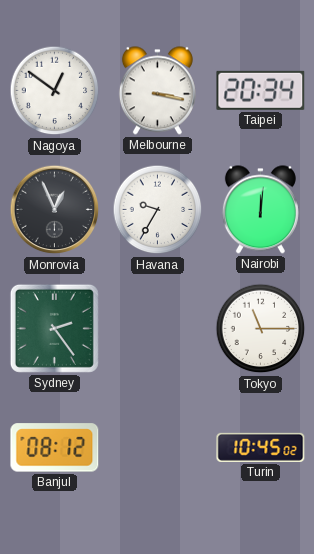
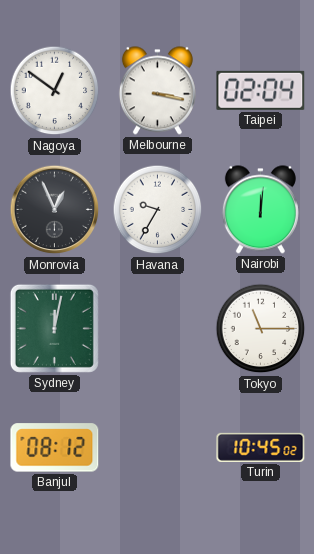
Taipei: 20:34 -> 02:04 (261, 90)
Sydney: 2:24 -> 12:02 (54, 328)
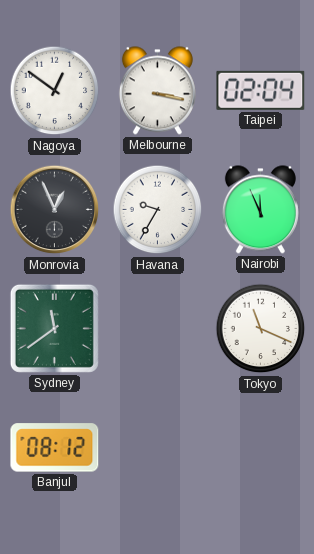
Nairobi: 12:01 -> 11:56 (260, 210)
Sydney: 12:02 -> 11:39 (54, 328)
Tokyo: 11:15 -> 11:19 (261, 329)
Turin: 10:45 -> none (261, 447)
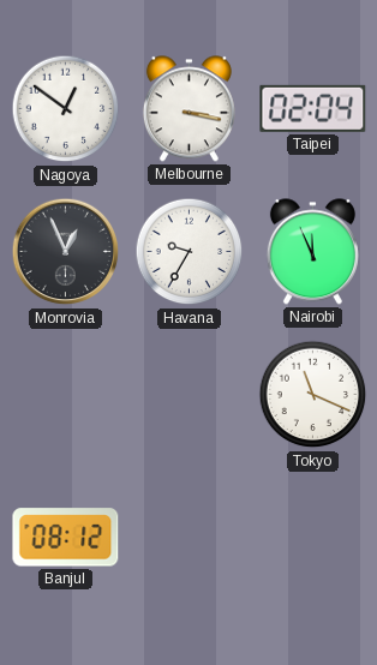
Sydney: 11:39 -> none (54, 328)
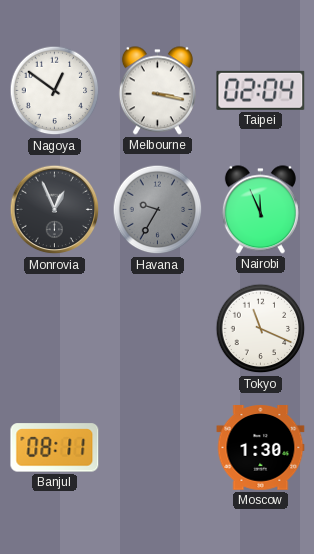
Havana dial: white -> grey (158, 210)
Banjul: 08:12 -> 08:11 (55, 448)
Moscow: none -> 1:30 (261, 448)
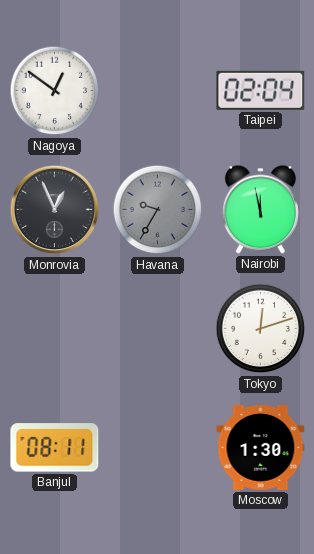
Melbourne: 3:17 -> none (157, 91)
Nairobi: 11:56 -> 11:58 (260, 210)
Tokyo: 11:19 -> 12:12 (261, 329)
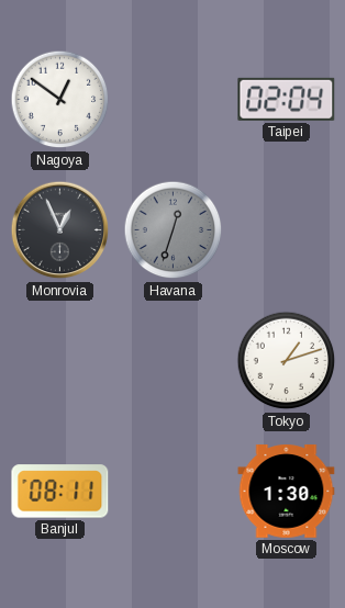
Havana: 9:35 -> 12:33 (174, 230)
Nairobi: 11:58 -> none (260, 210)
Tokyo: 12:12 -> 1:12 (287, 361)
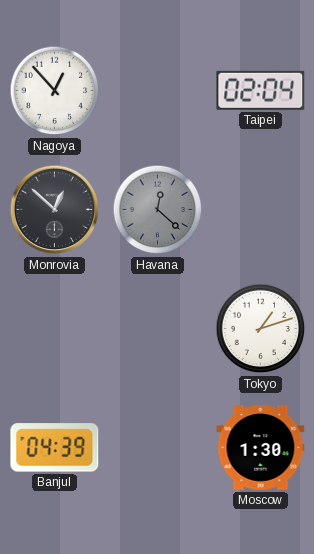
Nagoya: 12:51 -> 12:53 (55, 91)
Monrovia: 12:56 -> 12:52 (55, 210)
Havana: 12:33 -> 12:22 (158, 210)
Banjul: 08:11 -> 04:39 (55, 448)
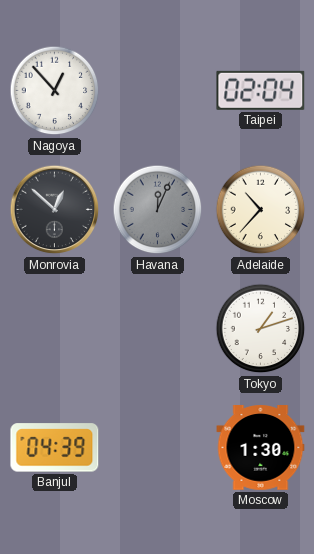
Havana: 12:22 -> 12:04 (158, 210)
Adelaide: none -> 10:37 (261, 210)
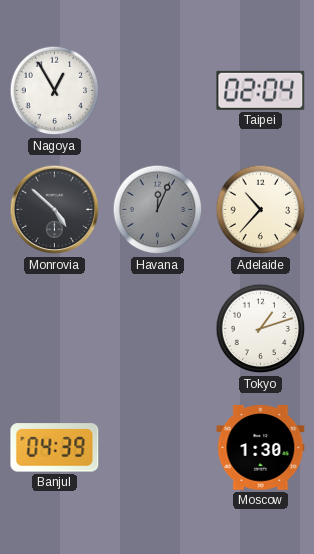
Nagoya: 12:53 -> 12:55 (55, 91)
Monrovia: 12:52 -> 4:52 (55, 210)
